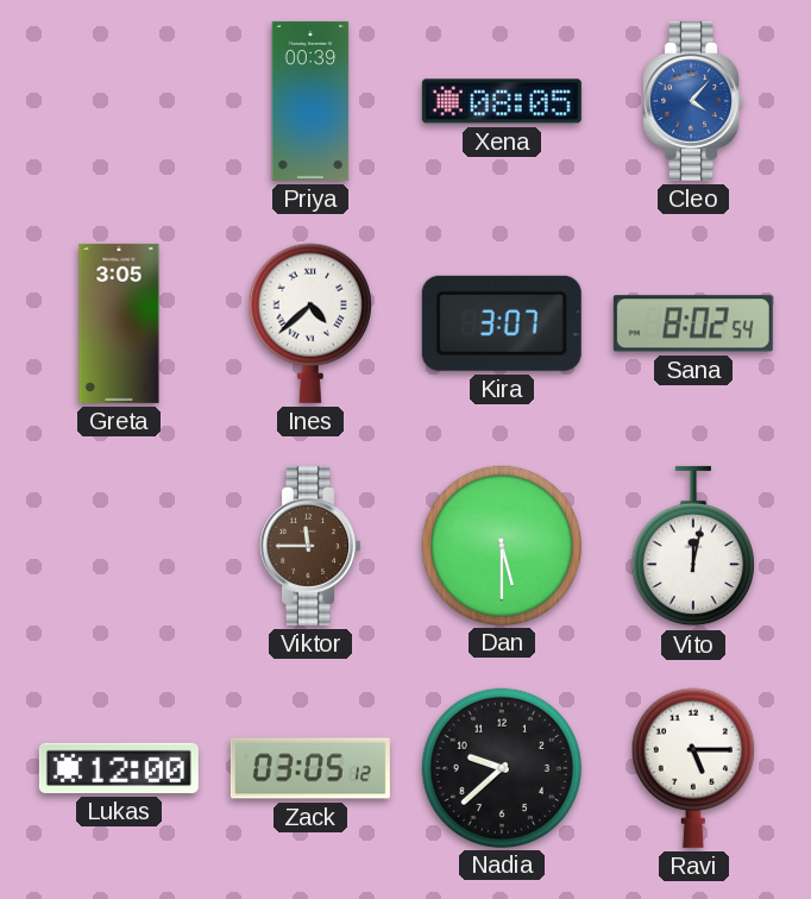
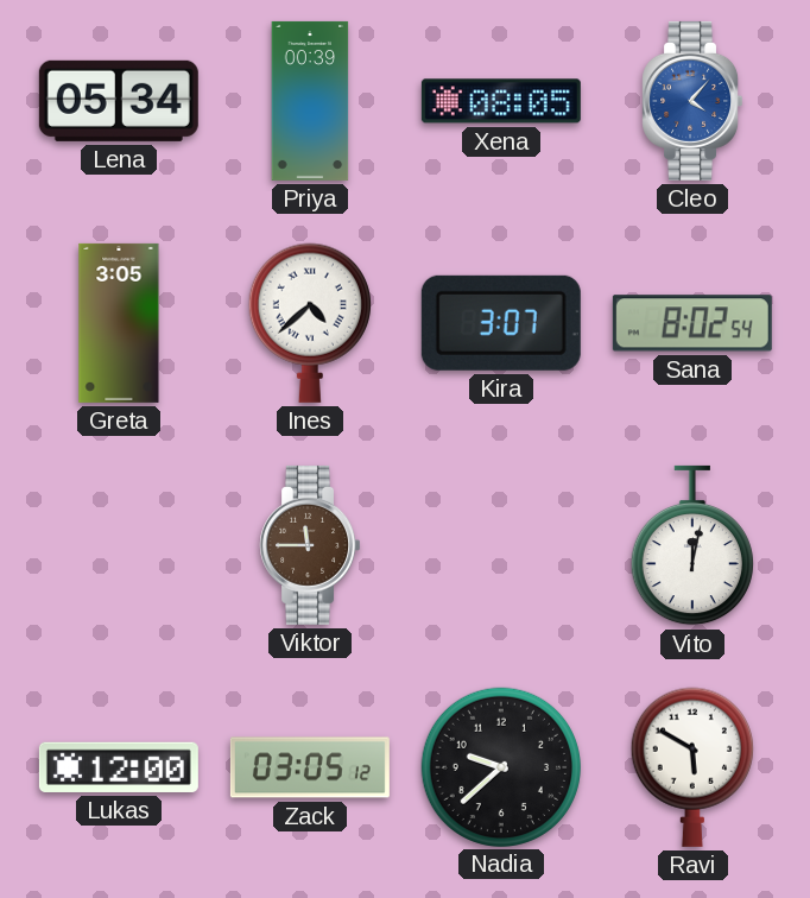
Lena: none -> 05:34 (119, 101)
Dan: 5:30 -> none (501, 545)
Ravi: 5:15 -> 5:50 (692, 767)
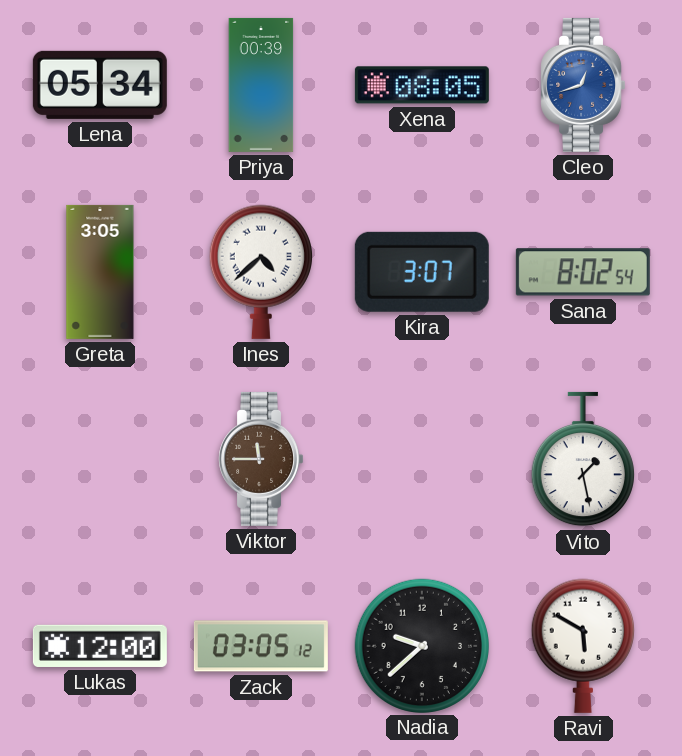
Cleo: 4:07 -> 12:42 (583, 85)
Vito: 12:02 -> 1:28 (583, 459)
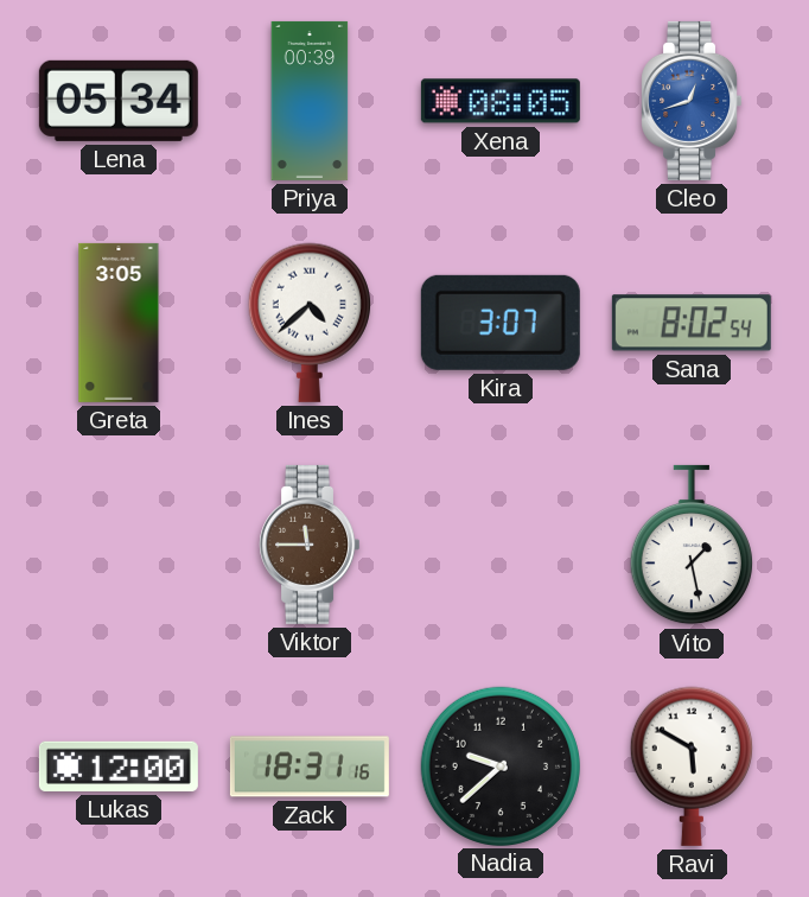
Zack: 03:05 -> 18:31 (310, 766)
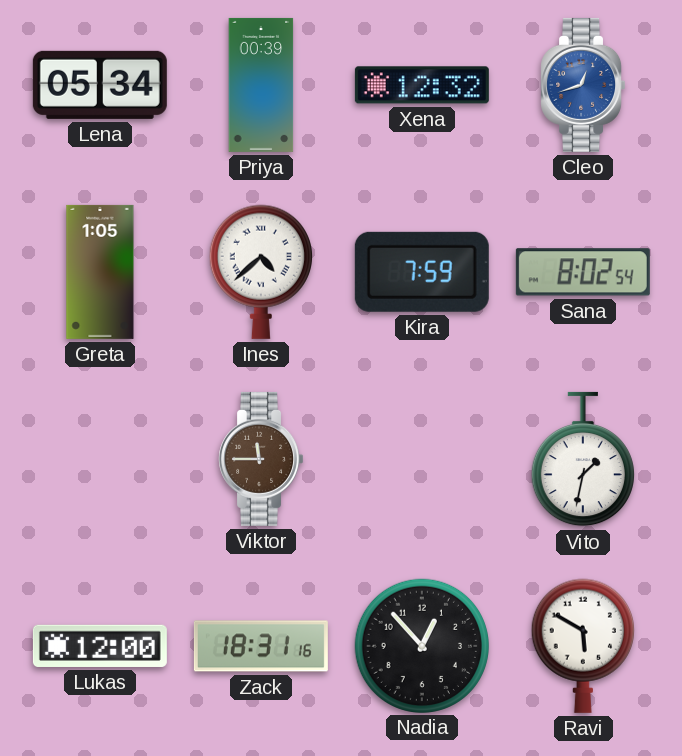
Xena: 08:05 -> 12:32 (422, 85)
Greta: 3:05 -> 1:05 (100, 272)
Kira: 3:07 -> 7:59 (422, 272)
Vito: 1:28 -> 1:32 (583, 459)
Nadia: 9:38 -> 12:53 (421, 645)
